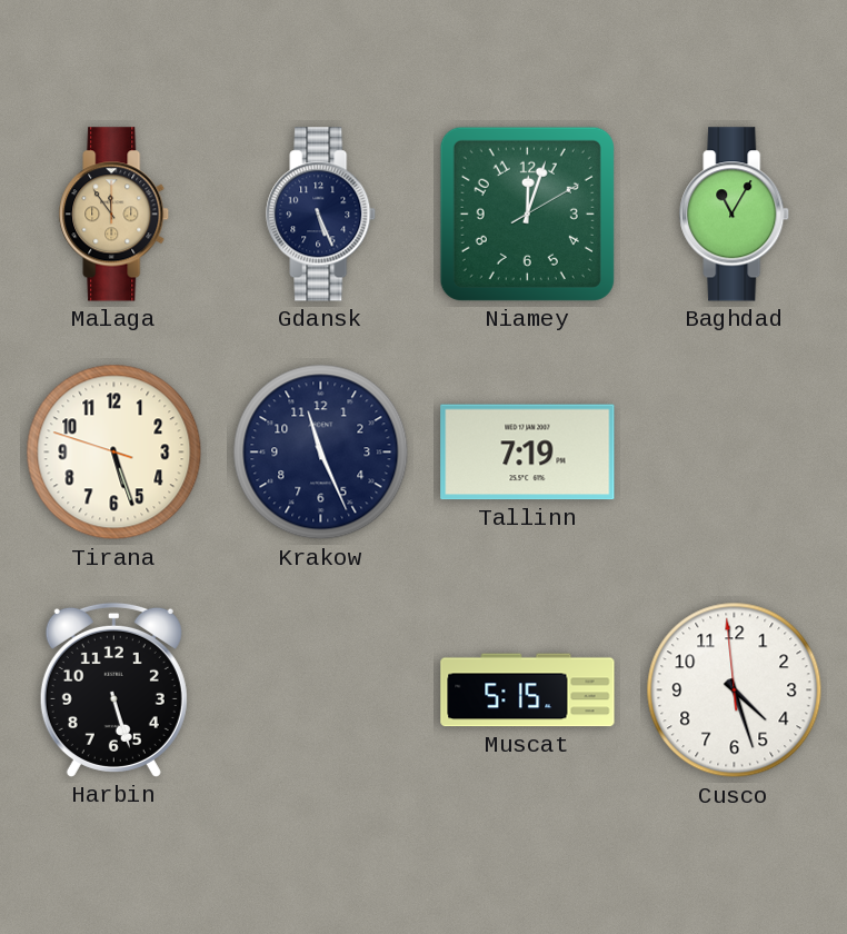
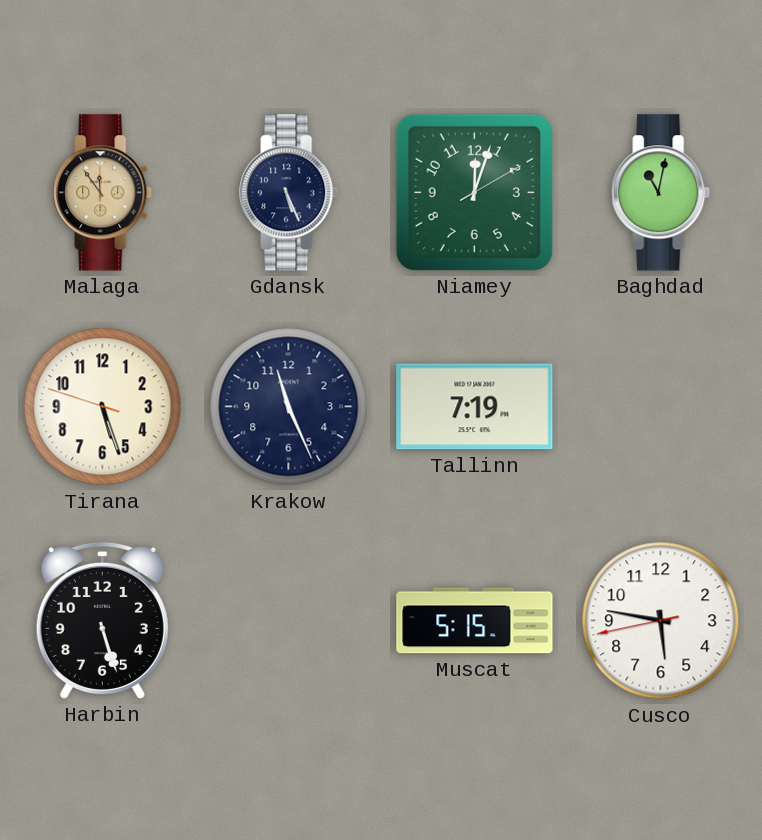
Baghdad: 11:05 -> 11:02 (661, 193)
Cusco: 4:26 -> 5:46 (661, 621)
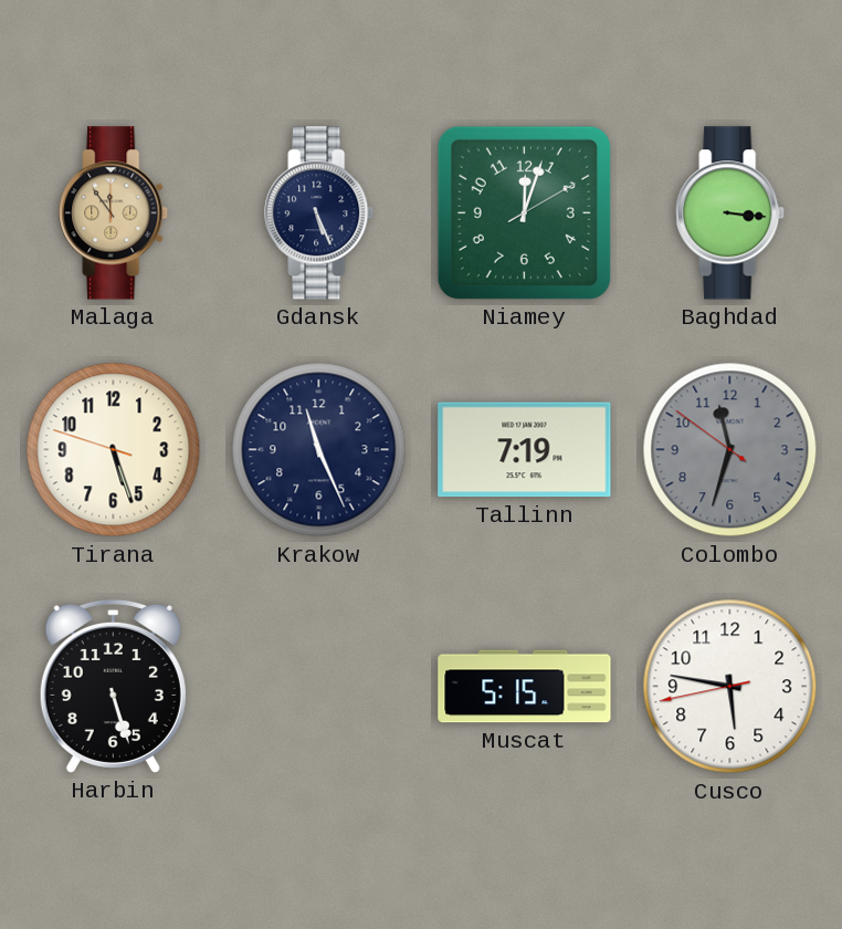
Baghdad: 11:02 -> 3:16 (730, 213)
Colombo: none -> 11:32 (730, 450)
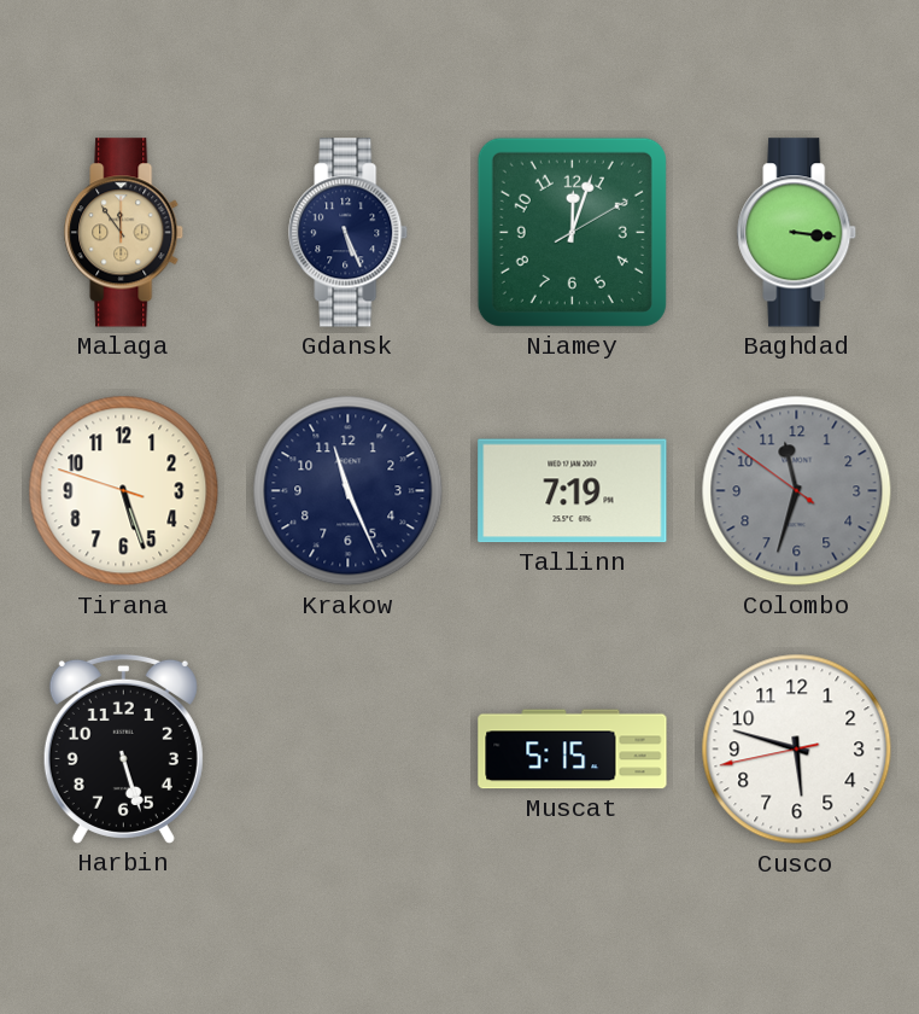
Cusco: 5:46 -> 5:47 (797, 750)
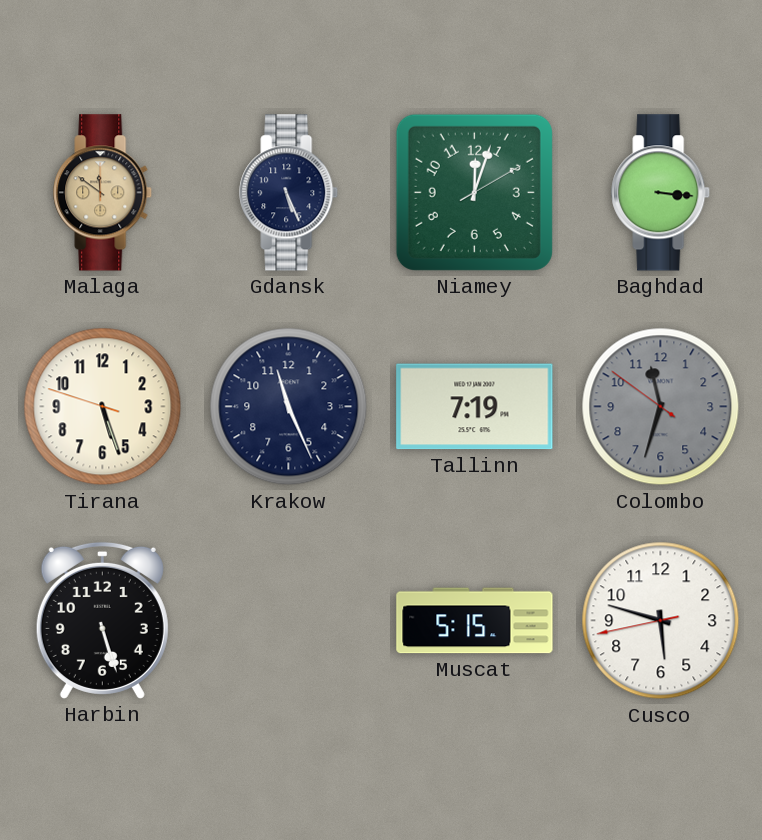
Malaga: 11:54 -> 11:51 (103, 193)
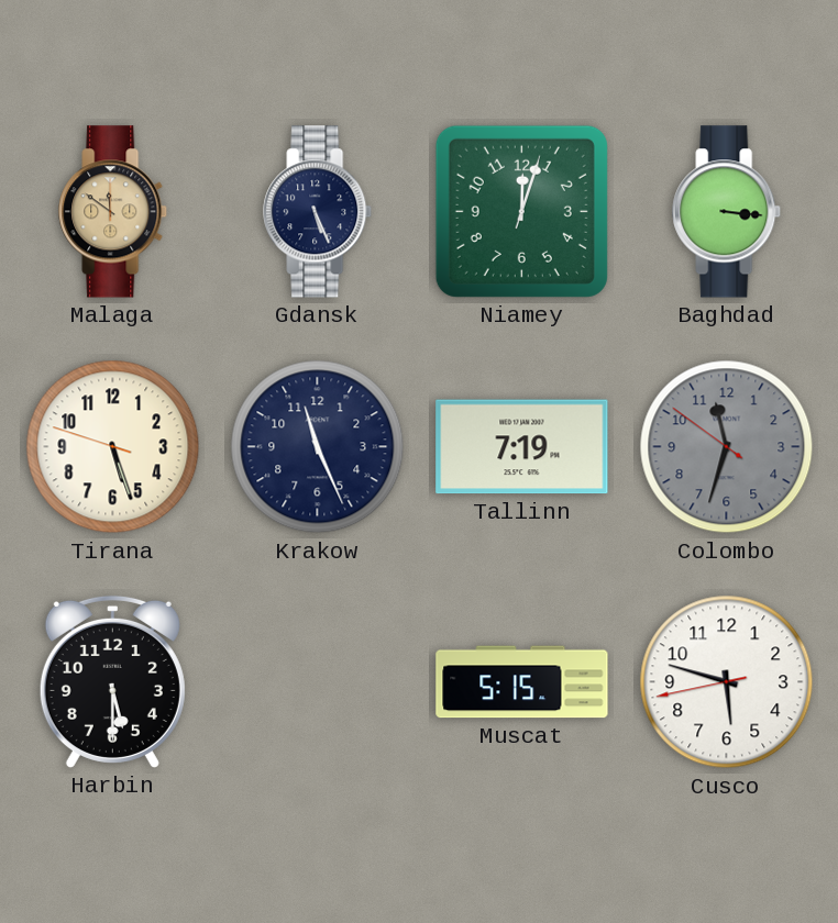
Niamey: 12:03:10 -> 12:03:03 (521, 211)
Harbin: 5:27 -> 5:30 (112, 681)
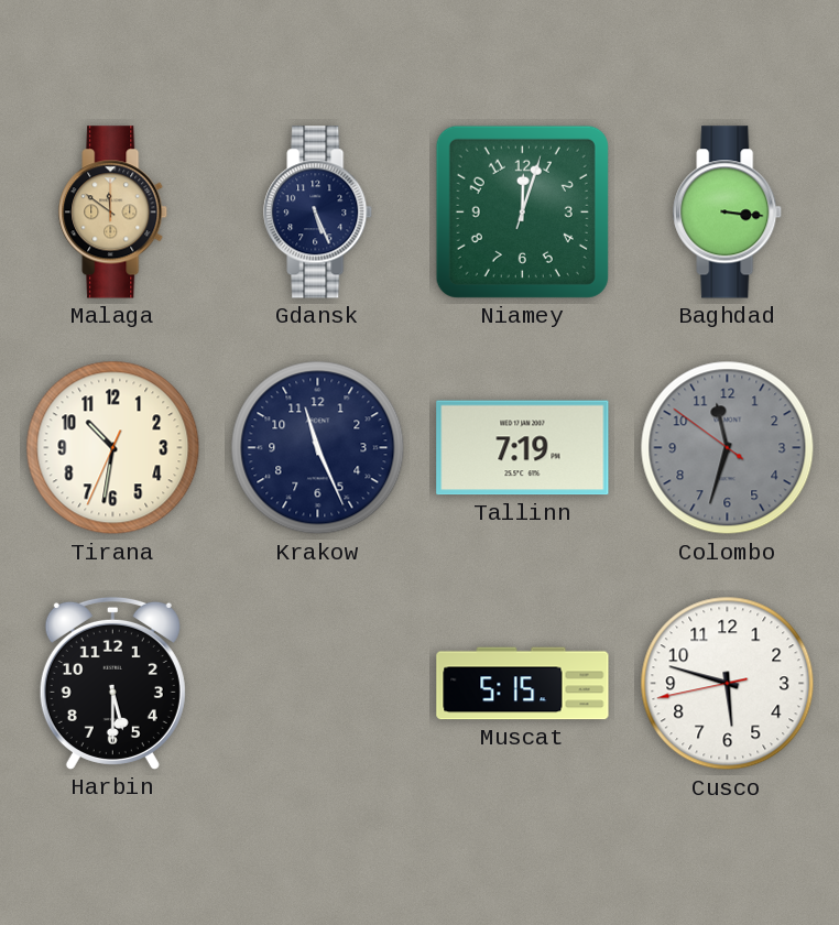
Tirana: 5:26 -> 10:31 (113, 448)
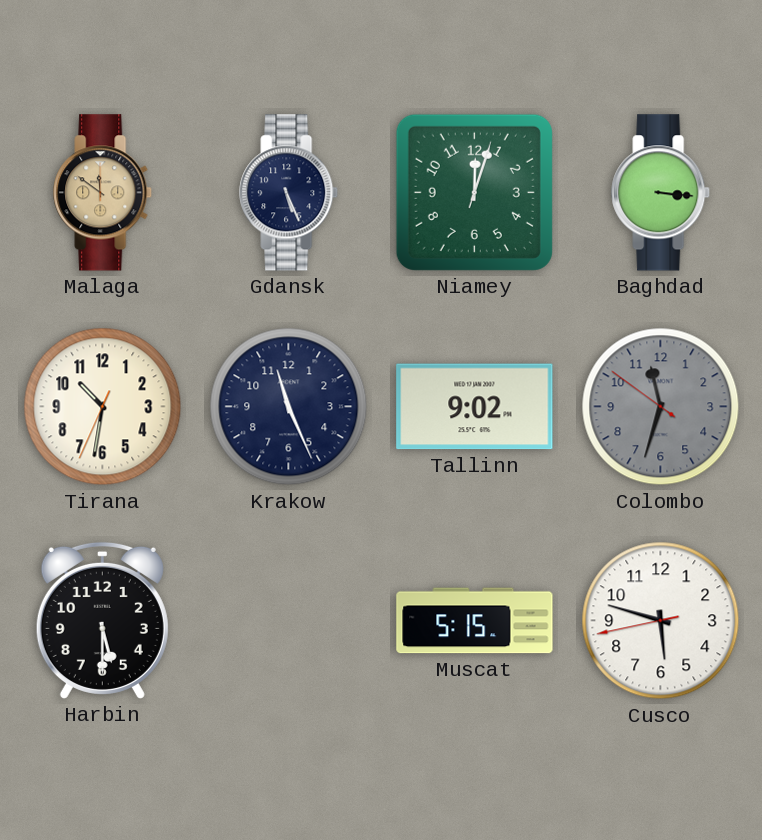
Tallinn: 7:19 -> 9:02 (475, 407)
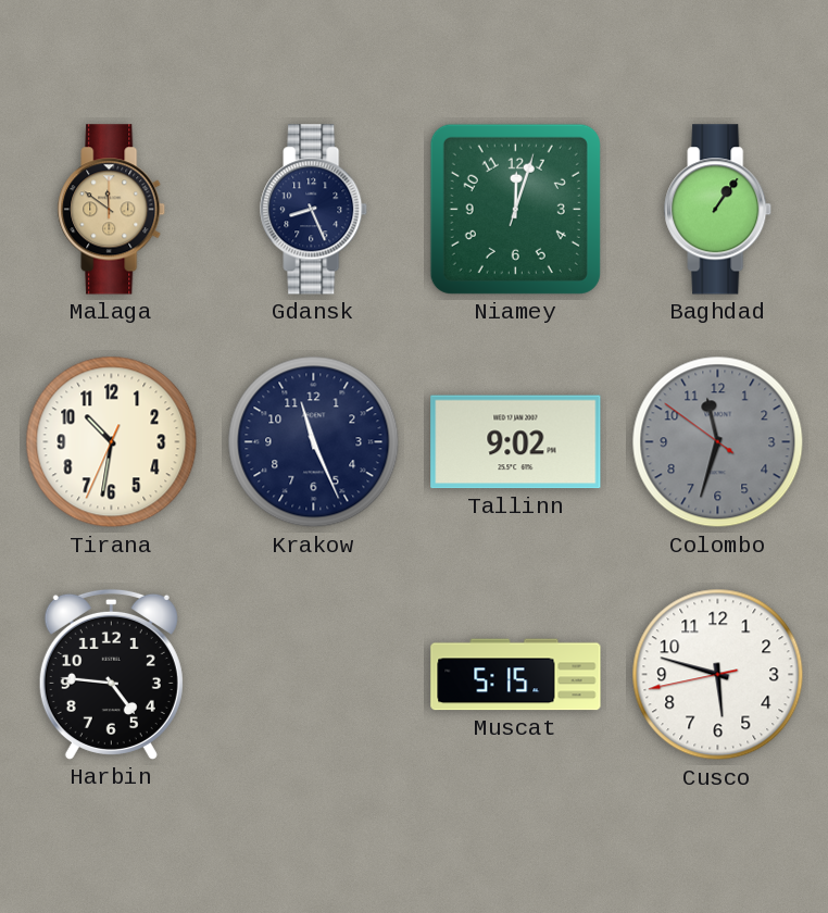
Gdansk: 5:26 -> 8:26 (314, 210)
Baghdad: 3:16 -> 1:06 (718, 210)
Harbin: 5:30 -> 4:46 (111, 674)
